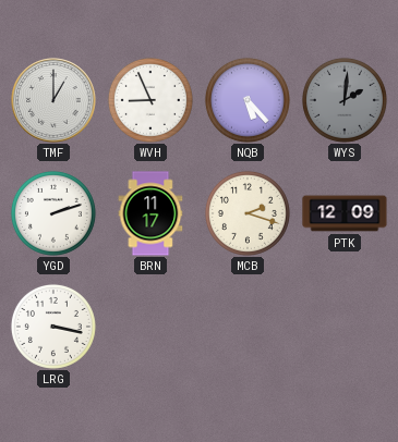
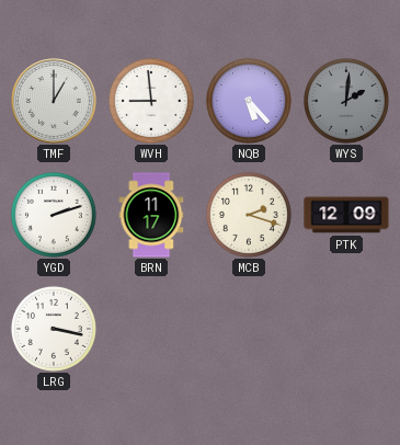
WVH: 8:56 -> 8:59 (151, 101)
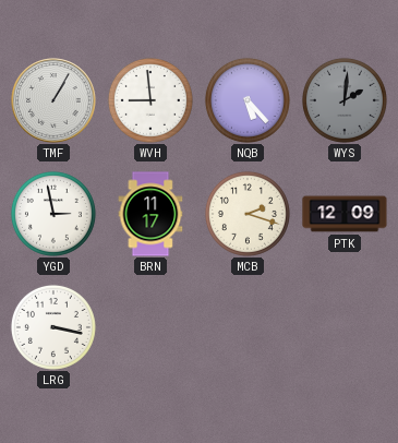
TMF: 1:00 -> 1:05 (53, 100)
YGD: 2:12 -> 2:58 (53, 214)
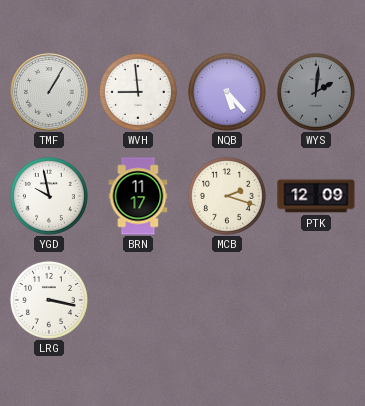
YGD: 2:58 -> 9:58 (49, 196)
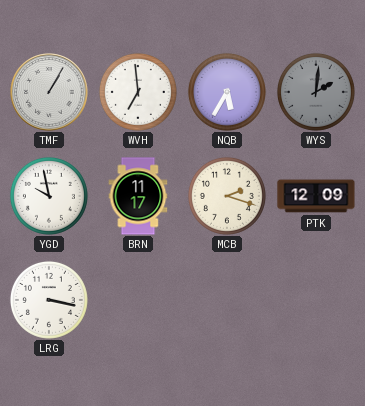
WVH: 8:59 -> 6:59 (138, 92)
NQB: 5:23 -> 5:35 (227, 92)
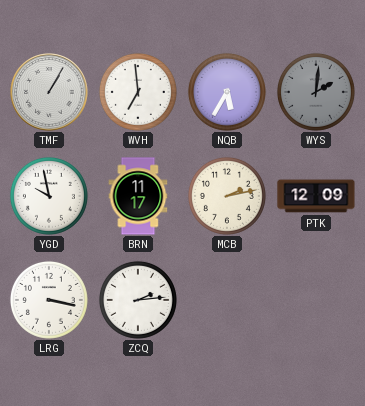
MCB: 2:18 -> 2:13 (227, 196)
ZCQ: none -> 2:14 (138, 300)
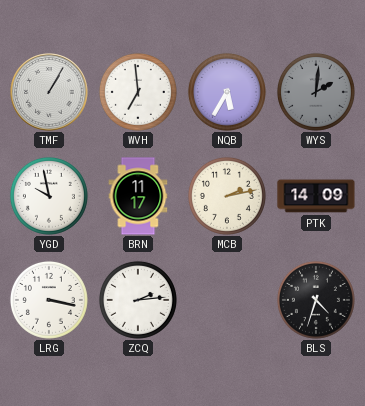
PTK: 12:09 -> 14:09 (316, 196)
BLS: none -> 4:33 (316, 300)
